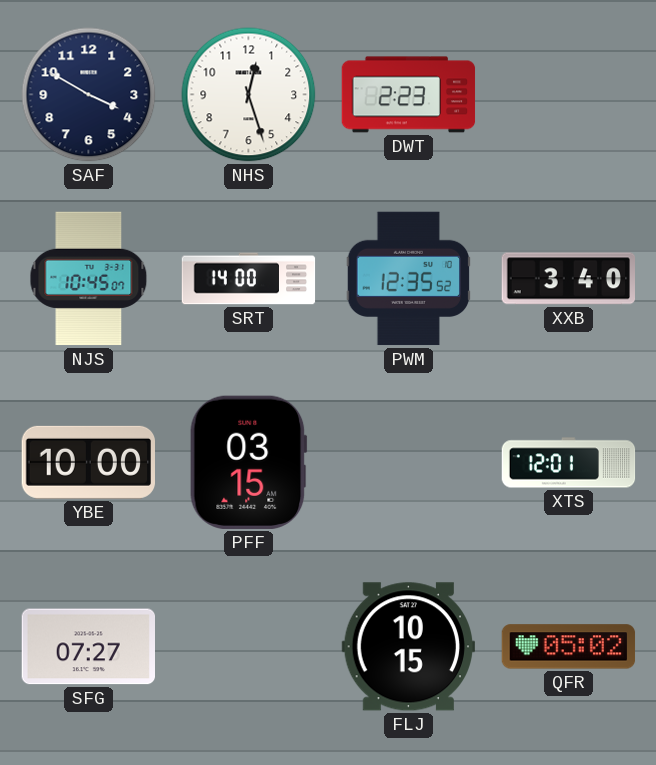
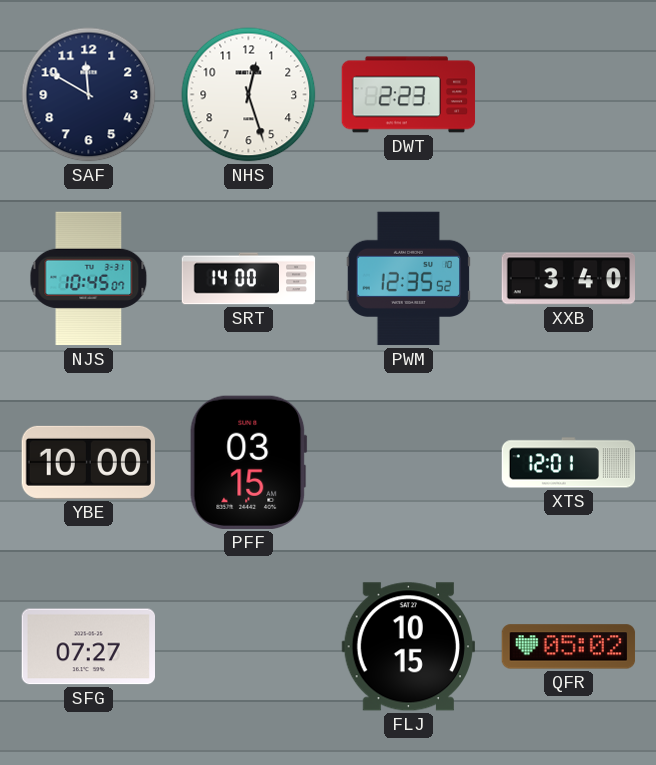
SAF: 3:50 -> 11:50 (89, 95)
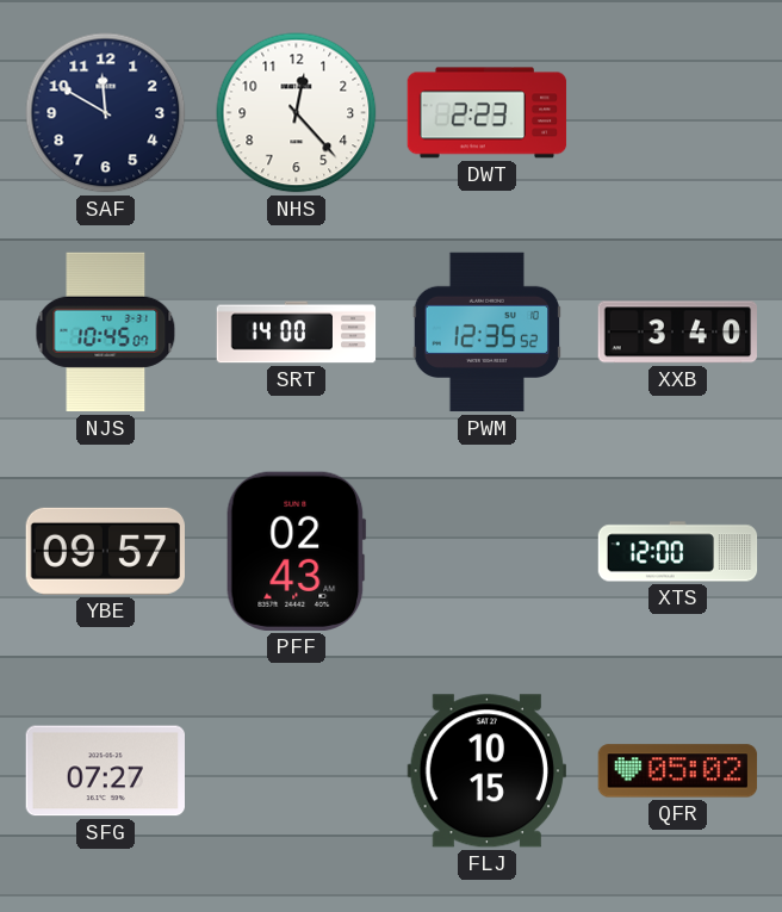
NHS: 12:27 -> 12:23 (297, 113)
YBE: 10:00 -> 09:57 (105, 551)
PFF: 03:15 -> 02:43 (296, 551)
XTS: 12:01 -> 12:00 (678, 552)
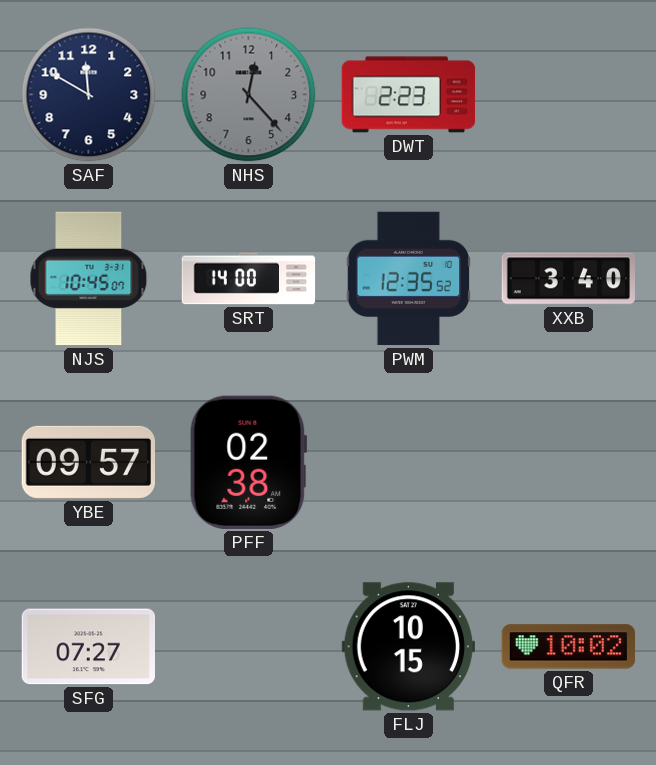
NHS dial: white -> grey (249, 95)
PFF: 02:43 -> 02:38 (248, 462)
XTS: 12:00 -> none (678, 552)
QFR: 05:02 -> 10:02 (569, 647)
